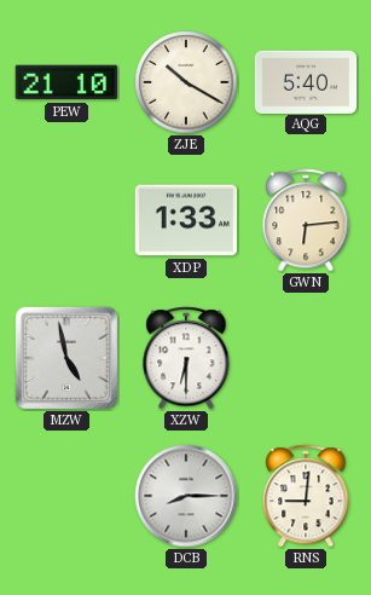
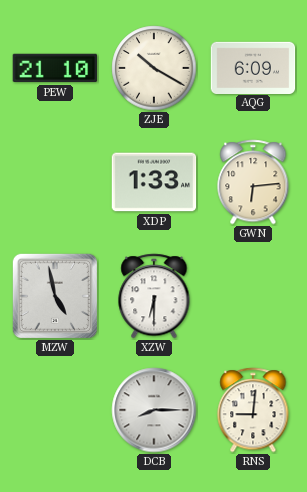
AQG: 5:40 -> 6:09 (253, 67)
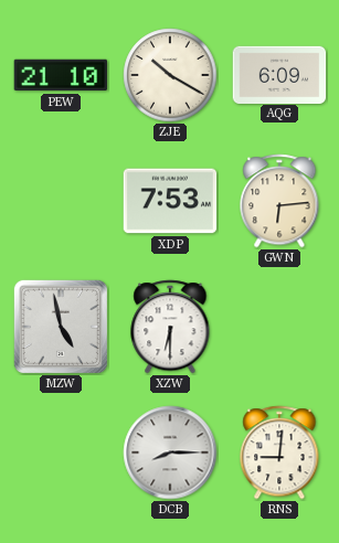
XDP: 1:33 -> 7:53 (170, 201)
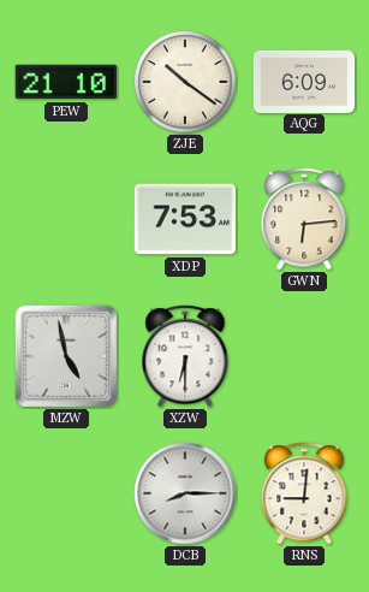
ZJE: 10:20 -> 10:21 (185, 82)
